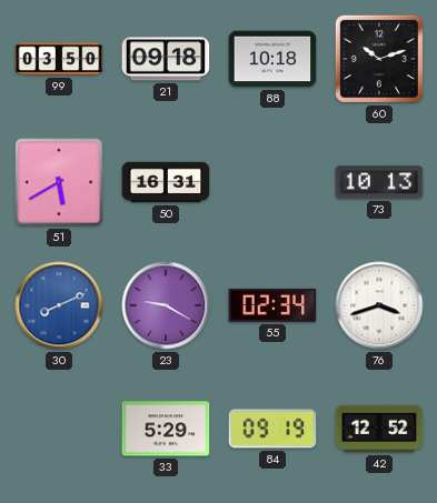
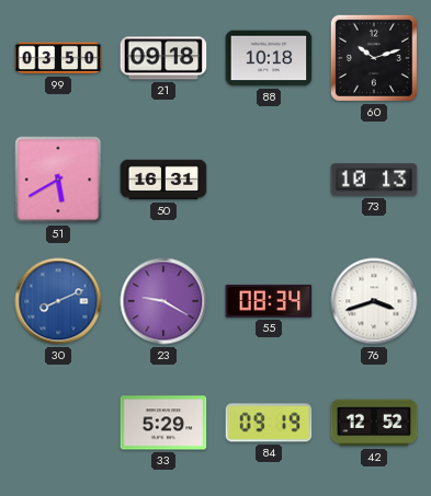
55: 02:34 -> 08:34 (269, 301)
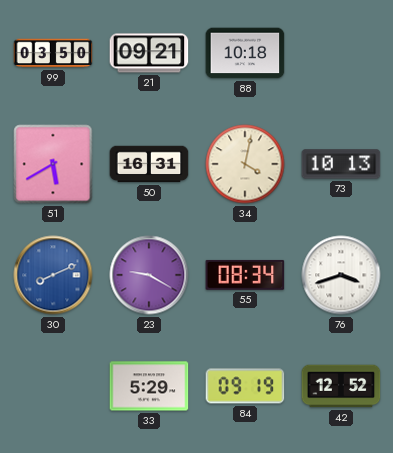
21: 09:18 -> 09:21 (149, 53)
60: 10:12 -> none (374, 58)
34: none -> 4:02 (245, 164)
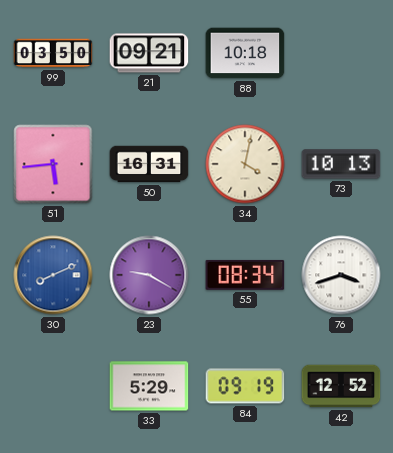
51: 5:40 -> 5:44 (53, 164)
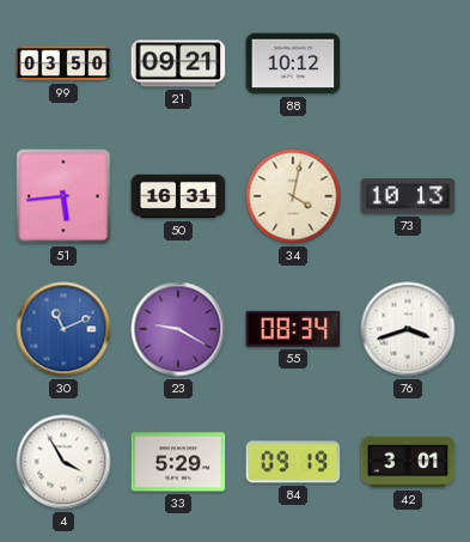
88: 10:18 -> 10:12 (293, 63)
30: 8:11 -> 11:11 (63, 329)
4: none -> 3:55 (63, 462)
42: 12:52 -> 3:01 (408, 462)
